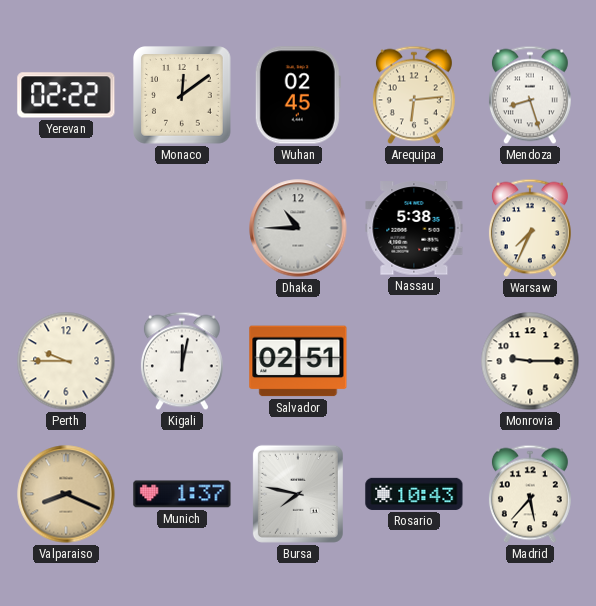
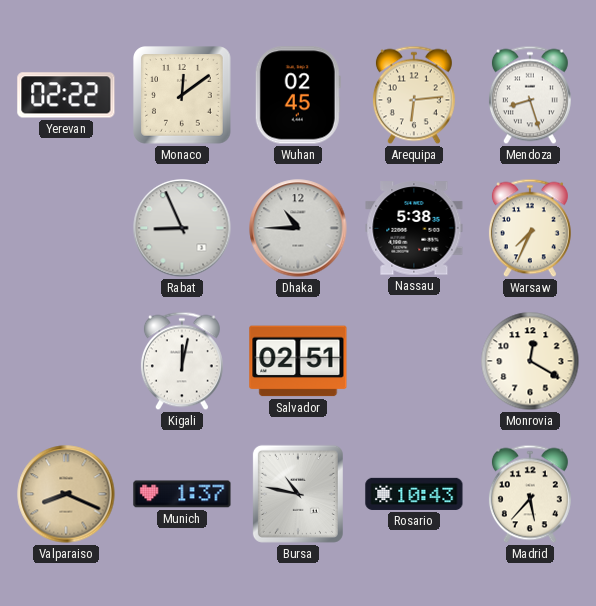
Rabat: none -> 8:56 (182, 228)
Perth: 9:45 -> none (66, 361)
Monrovia: 9:15 -> 12:20 (530, 361)
Bursa: 7:47 -> 10:47 (298, 494)
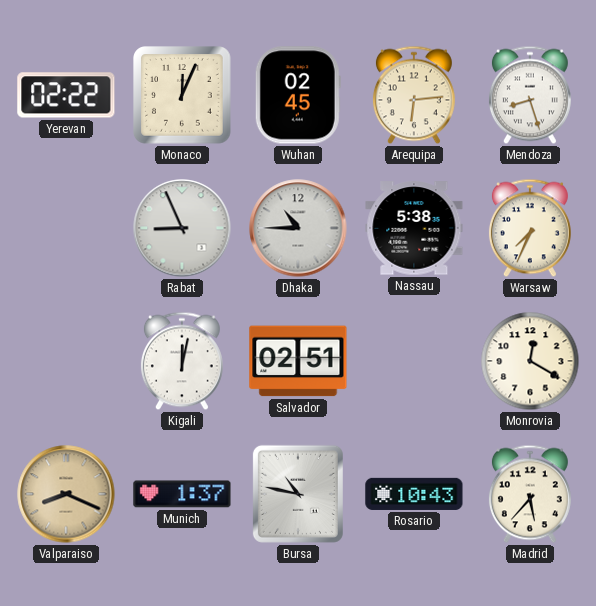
Monaco: 12:09 -> 12:04 (182, 95)
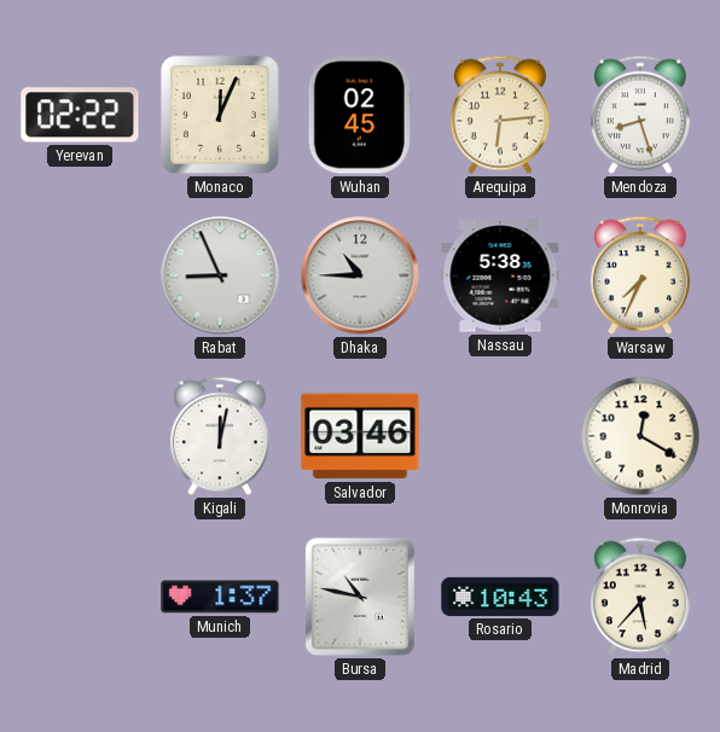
Salvador: 02:51 -> 03:46 (360, 436)
Valparaiso: 8:19 -> none (66, 494)
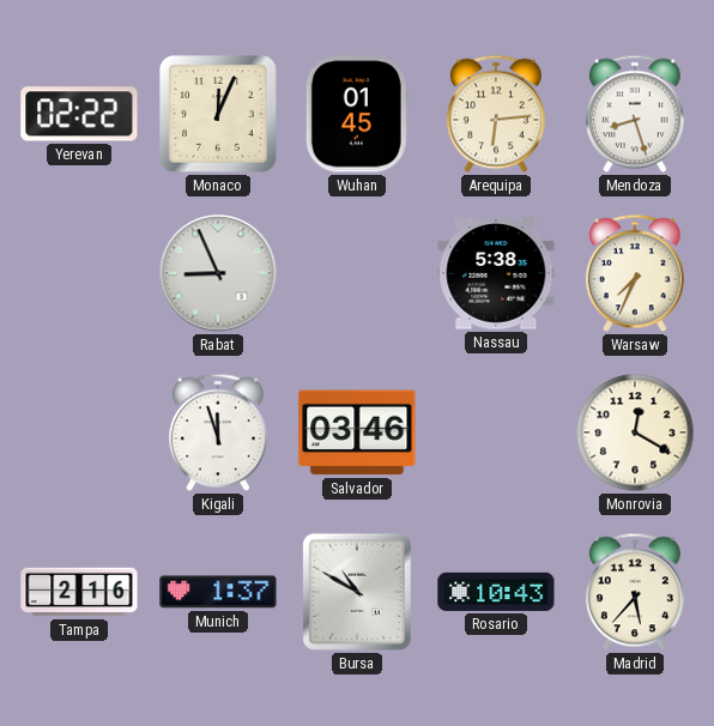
Wuhan: 02:45 -> 01:45 (357, 114)
Dhaka: 10:45 -> none (360, 275)
Kigali: 12:02 -> 11:57 (218, 432)
Tampa: none -> 2:16 (79, 592)
Bursa: 10:47 -> 10:50 (357, 592)
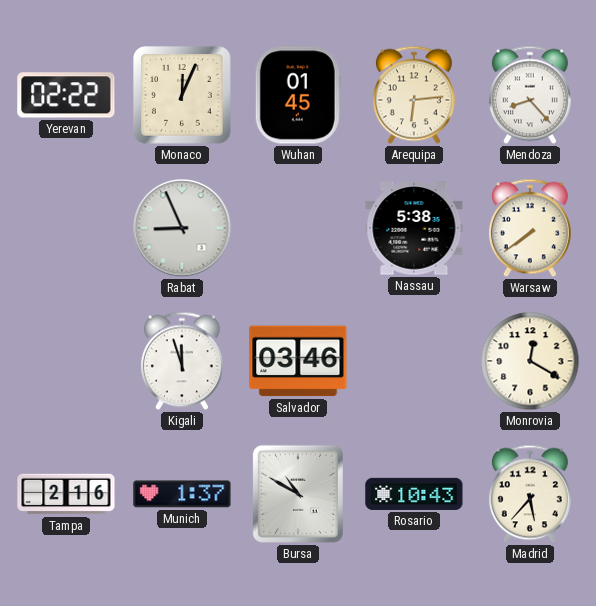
Mendoza: 8:27 -> 8:23 (530, 95)
Warsaw: 7:34 -> 7:39 (530, 228)
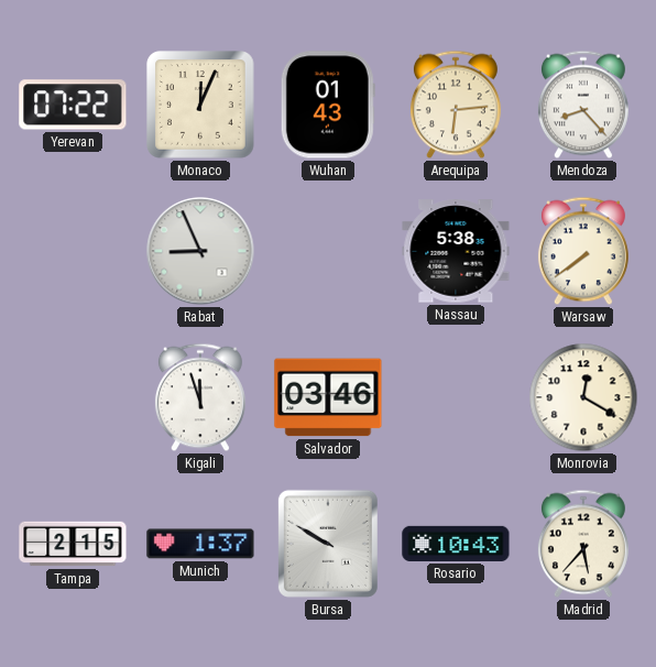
Yerevan: 02:22 -> 07:22 (73, 105)
Wuhan: 01:45 -> 01:43 (328, 105)
Tampa: 2:16 -> 2:15 (73, 544)
Bursa: 10:50 -> 9:50 (328, 544)
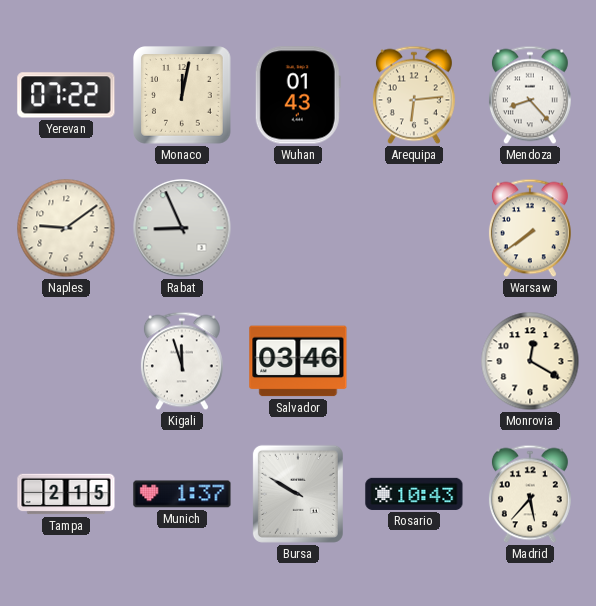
Monaco: 12:04 -> 12:02 (182, 95)
Naples: none -> 9:09 (66, 228)
Nassau: 5:38 -> none (456, 251)
